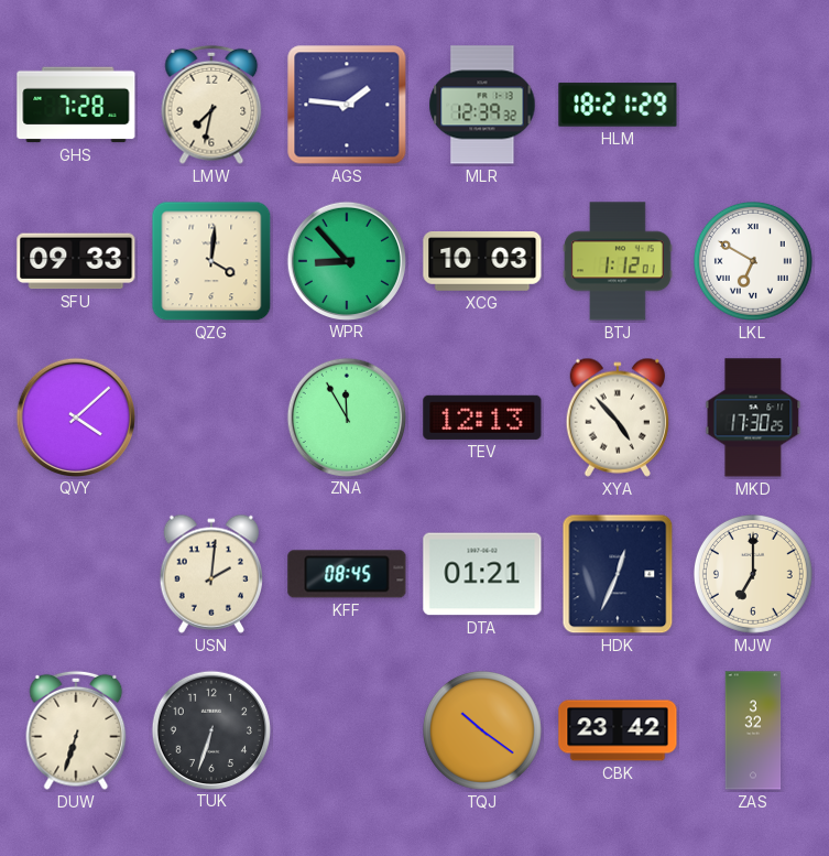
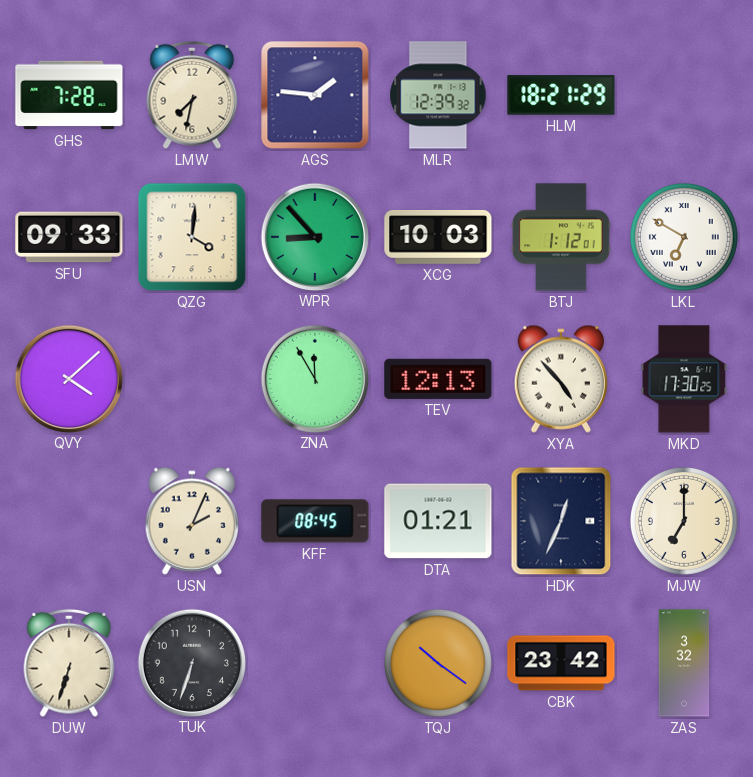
USN: 2:01 -> 2:04 (192, 521)
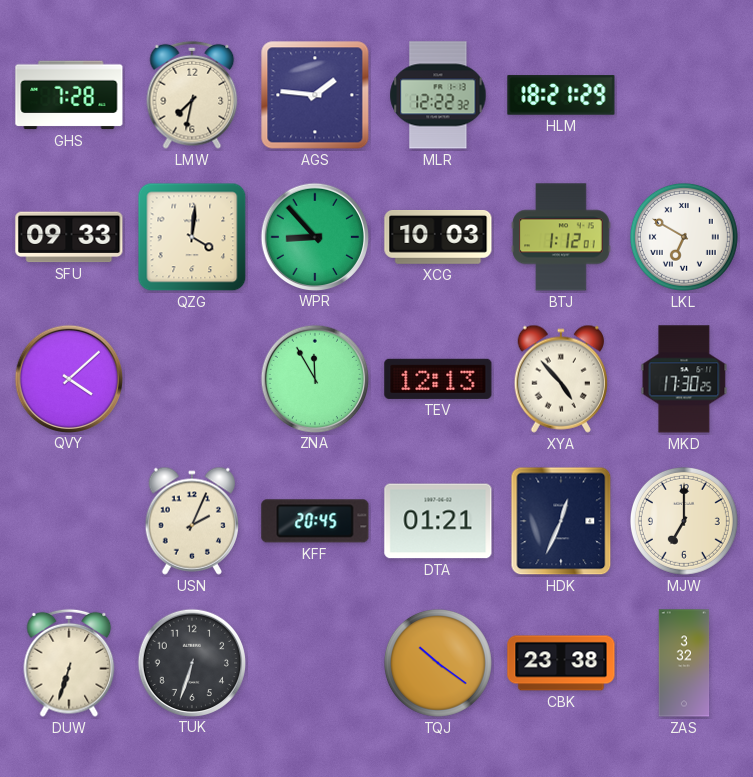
MLR: 12:39 -> 12:22 (438, 95)
KFF: 08:45 -> 20:45 (315, 521)
CBK: 23:42 -> 23:38 (561, 663)
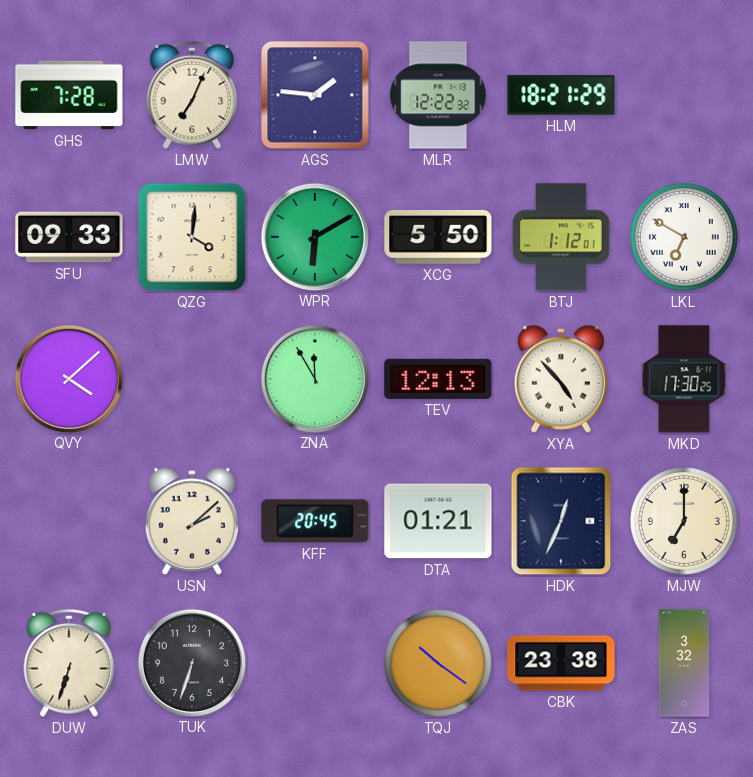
LMW: 7:32 -> 7:04 (192, 95)
WPR: 8:53 -> 6:10 (314, 236)
XCG: 10:03 -> 5:50 (438, 238)
USN: 2:04 -> 2:08 (192, 521)
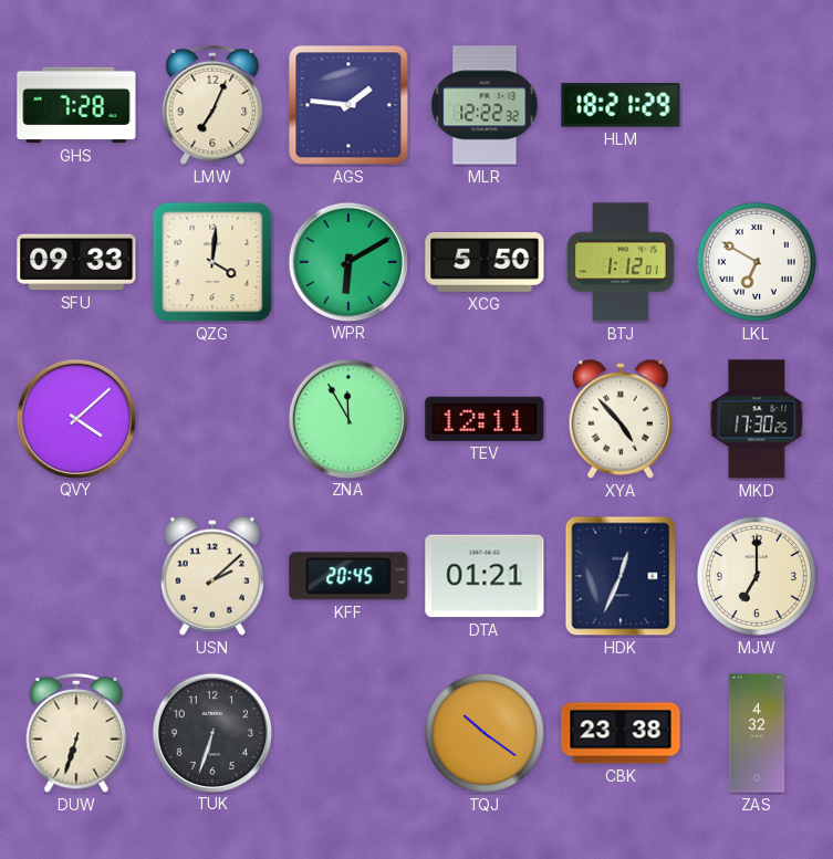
TEV: 12:13 -> 12:11 (485, 419)
ZAS: 3:32 -> 4:32 (757, 733)
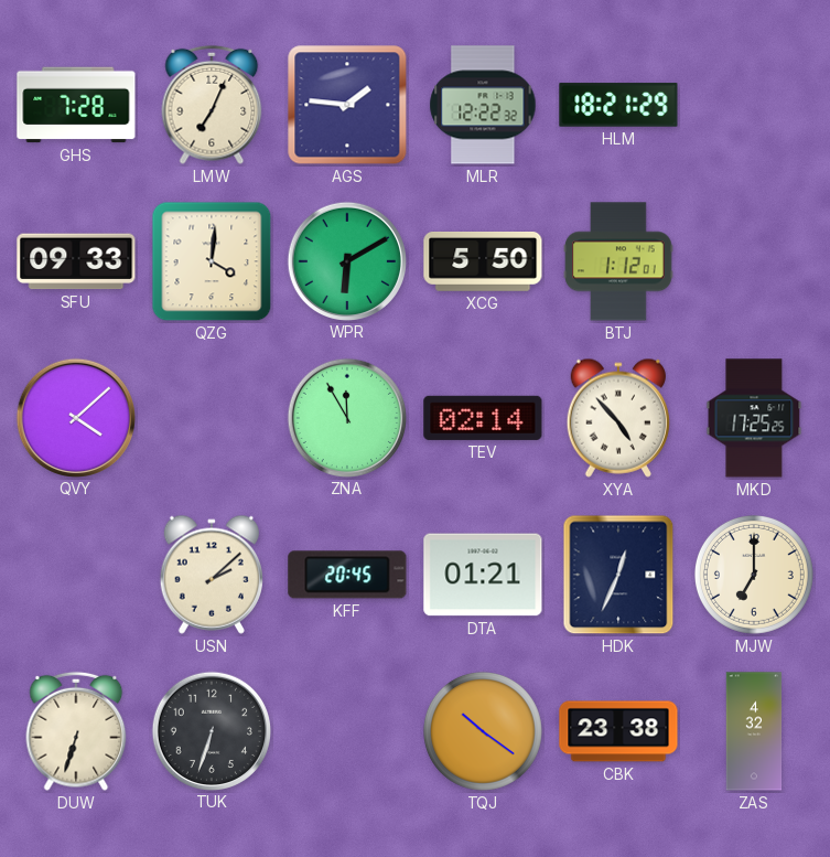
LKL: 6:50 -> none (757, 262)
TEV: 12:11 -> 02:14 (483, 418)
MKD: 17:30 -> 17:25 (754, 418)
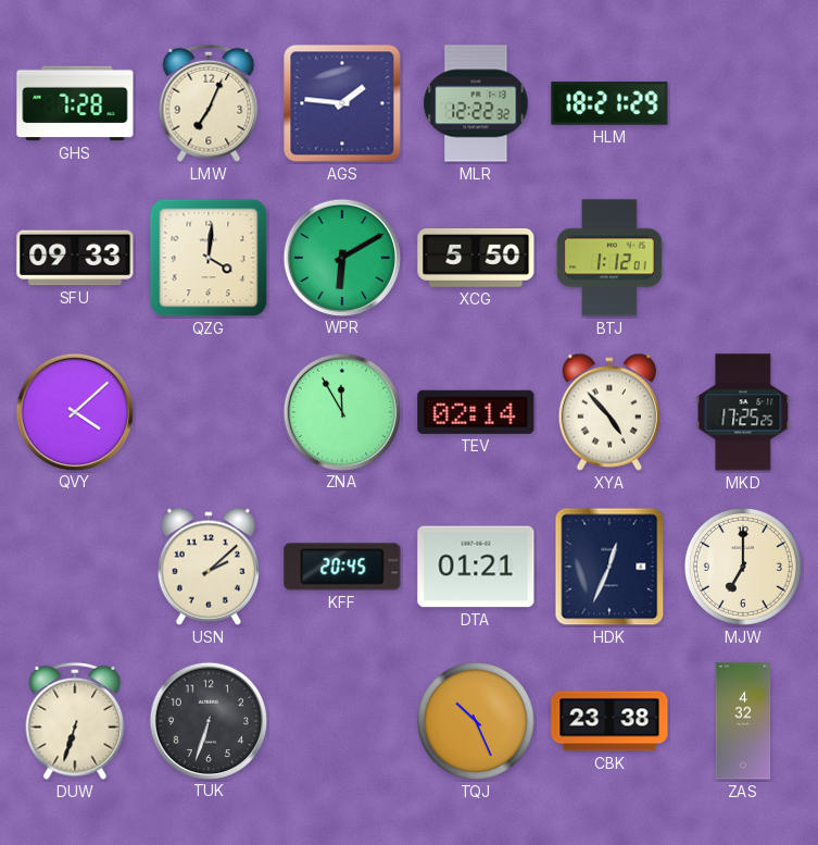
TQJ: 10:21 -> 10:26 (476, 721)
